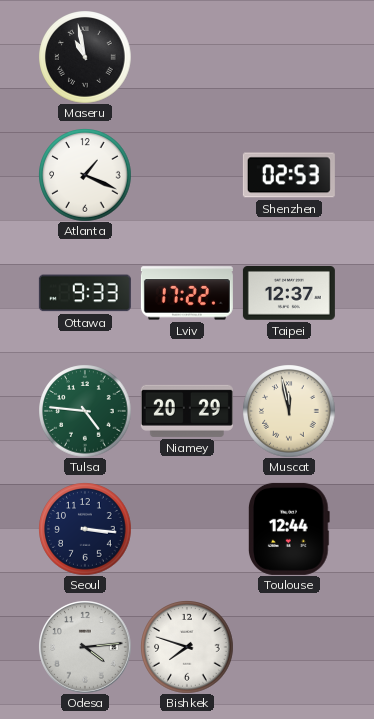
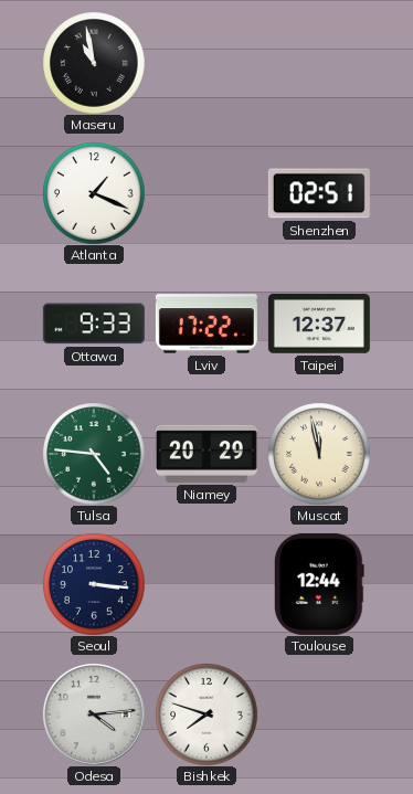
Shenzhen: 02:53 -> 02:51 (319, 193)
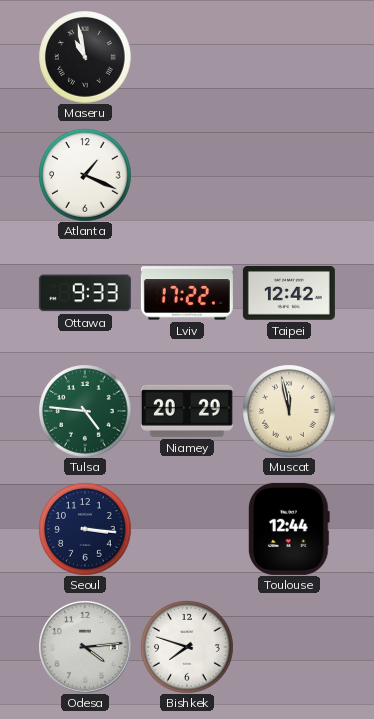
Shenzhen: 02:51 -> none (319, 193)
Taipei: 12:37 -> 12:42 (289, 294)
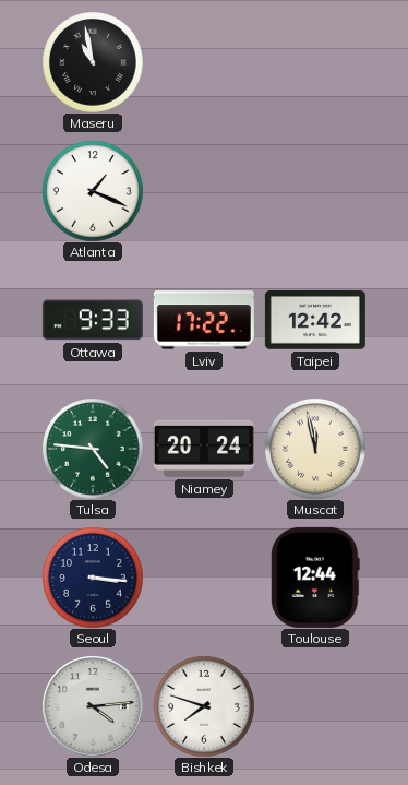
Niamey: 20:29 -> 20:24 (204, 449)
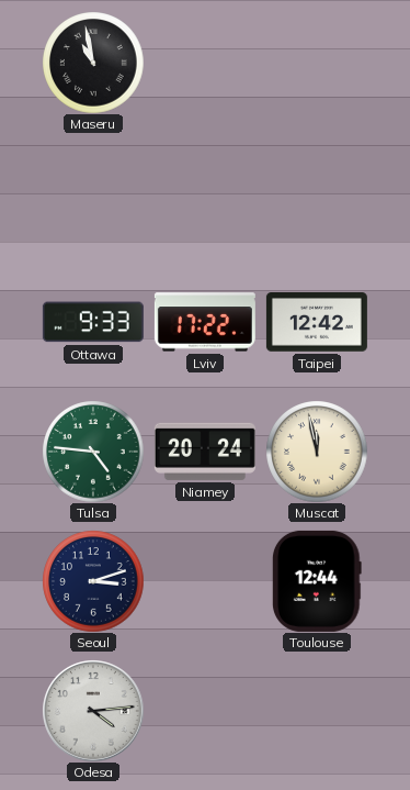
Atlanta: 1:19 -> none (93, 191)
Seoul: 3:16 -> 3:12 (93, 581)
Bishkek: 7:48 -> none (204, 706)
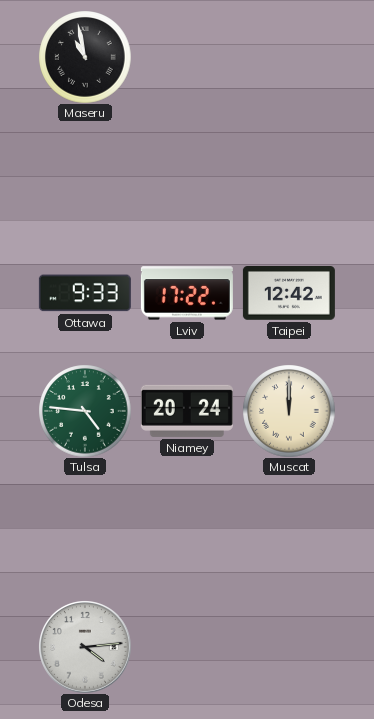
Muscat: 11:58 -> 12:00 (289, 411)
Seoul: 3:12 -> none (93, 581)
Toulouse: 12:44 -> none (317, 581)
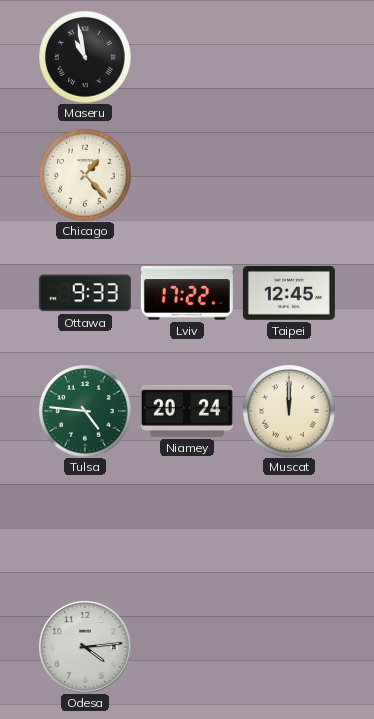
Chicago: none -> 1:23 (85, 175)
Taipei: 12:42 -> 12:45 (289, 294)
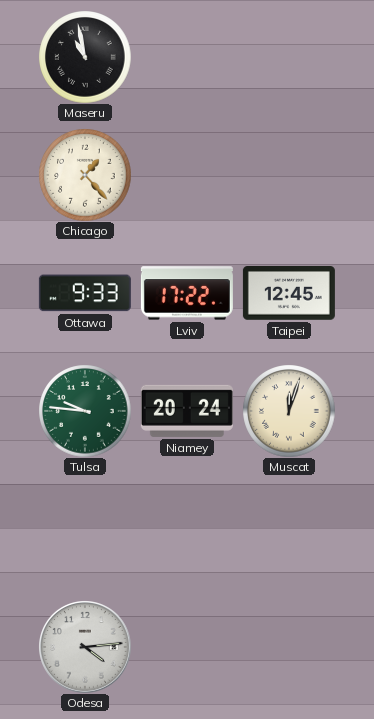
Tulsa: 4:46 -> 9:46 (85, 411)
Muscat: 12:00 -> 12:03 (289, 411)
